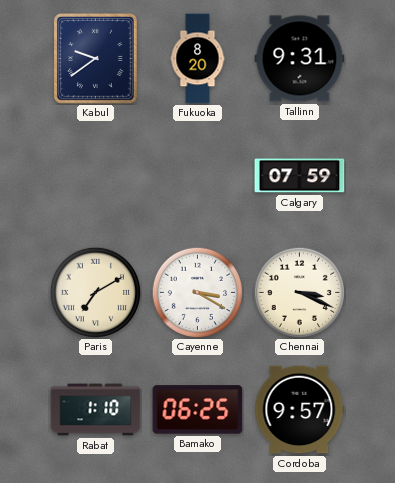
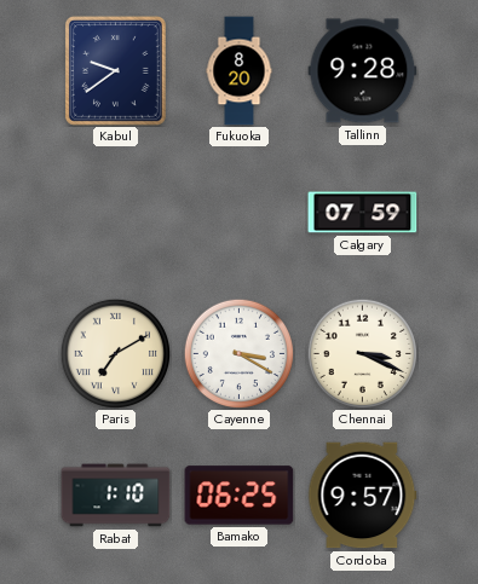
Tallinn: 9:31 -> 9:28 (363, 71)
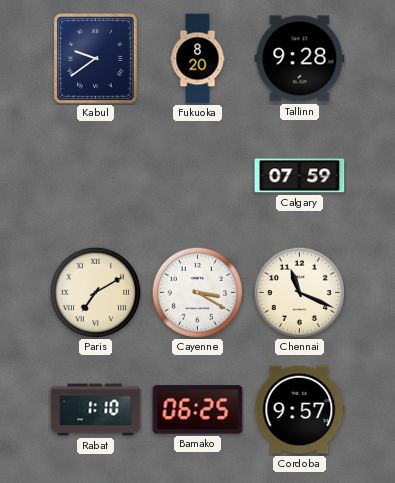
Chennai: 3:19 -> 11:19 (299, 292)
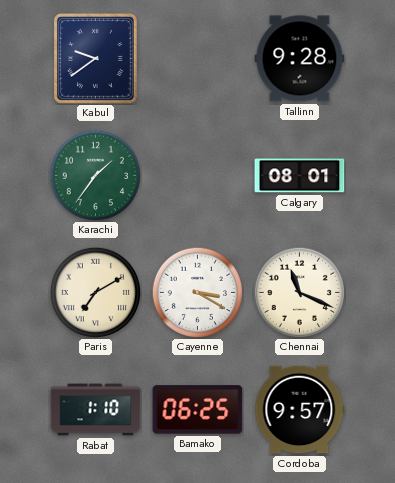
Fukuoka: 8:20 -> none (198, 59)
Karachi: none -> 1:36 (95, 175)
Calgary: 07:59 -> 08:01 (300, 176)
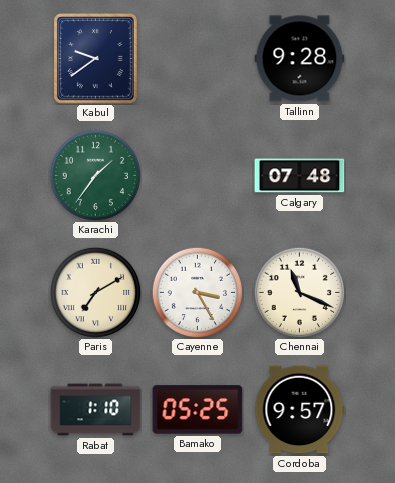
Calgary: 08:01 -> 07:48 (300, 176)
Cayenne: 3:20 -> 3:25 (197, 292)
Bamako: 06:25 -> 05:25 (198, 410)
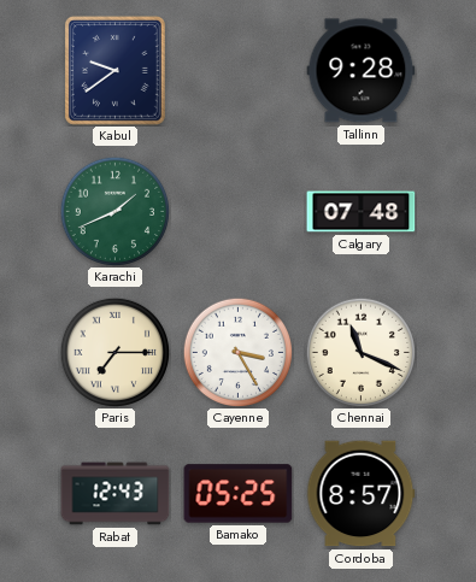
Karachi: 1:36 -> 1:41 (114, 211)
Paris: 7:10 -> 7:15 (114, 352)
Rabat: 1:10 -> 12:43 (116, 494)
Cordoba: 9:57 -> 8:57 (362, 494)
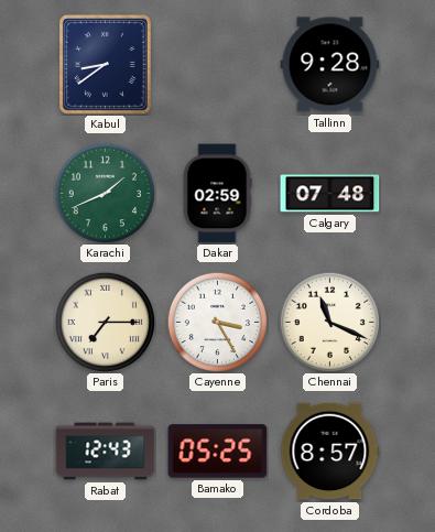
Kabul: 9:39 -> 8:39 (105, 64)
Dakar: none -> 02:59 (217, 194)
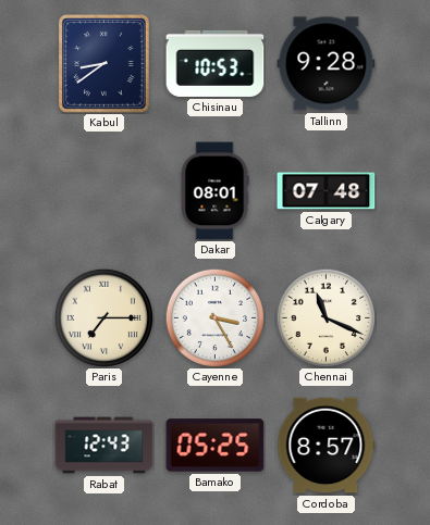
Chisinau: none -> 10:53 (216, 63)
Karachi: 1:41 -> none (105, 193)
Dakar: 02:59 -> 08:01 (214, 191)
